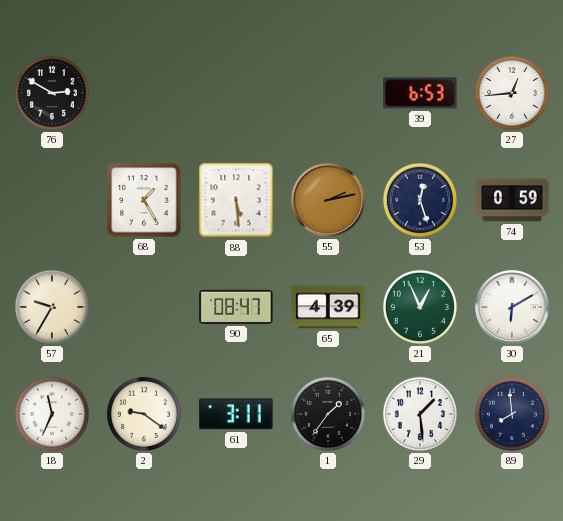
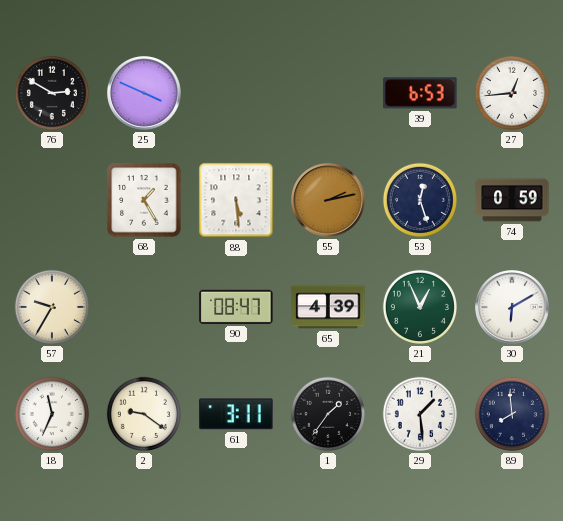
25: none -> 3:49 (144, 93)
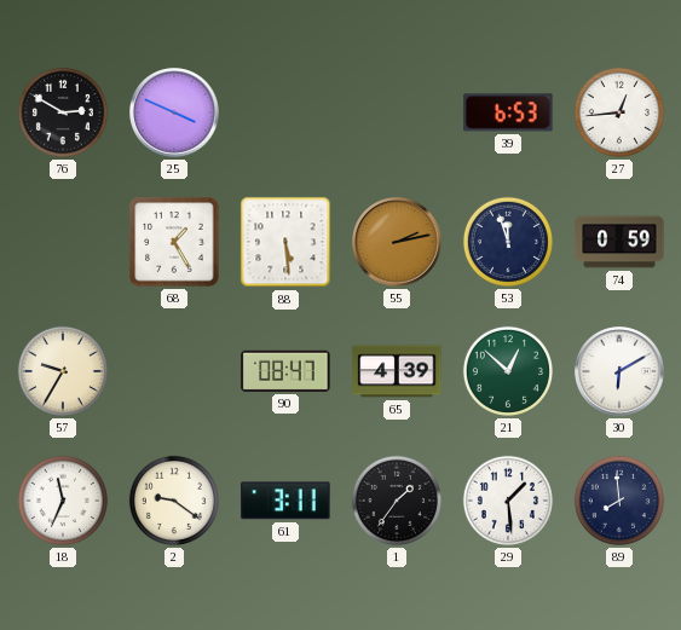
53: 12:27 -> 11:57 (508, 242)
21: 12:56 -> 12:52 (508, 371)
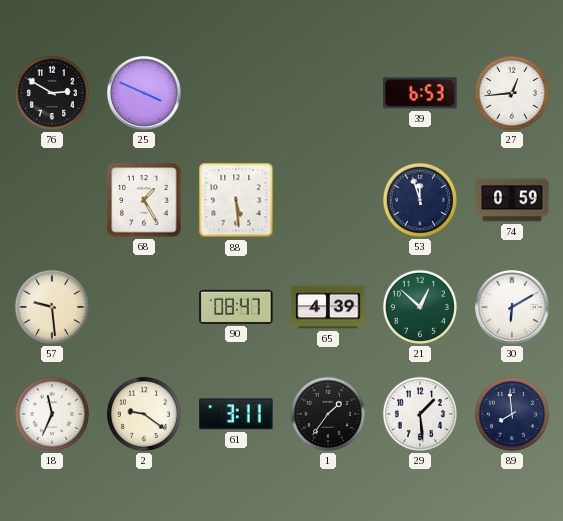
55: 2:13 -> none (397, 242)
57: 9:35 -> 9:29 (52, 307)
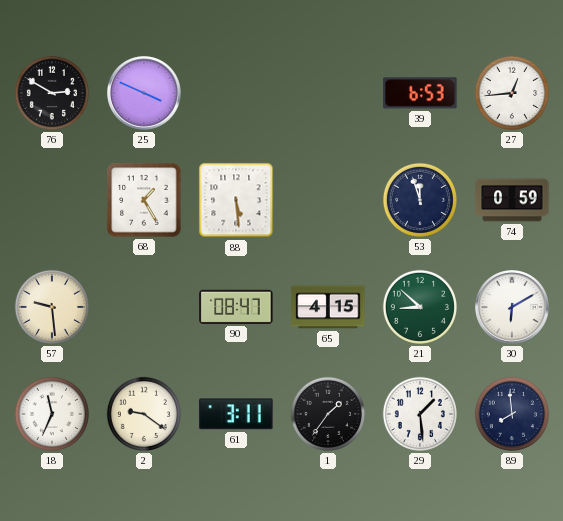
65: 4:39 -> 4:15 (328, 307)
21: 12:52 -> 8:52 (420, 307)
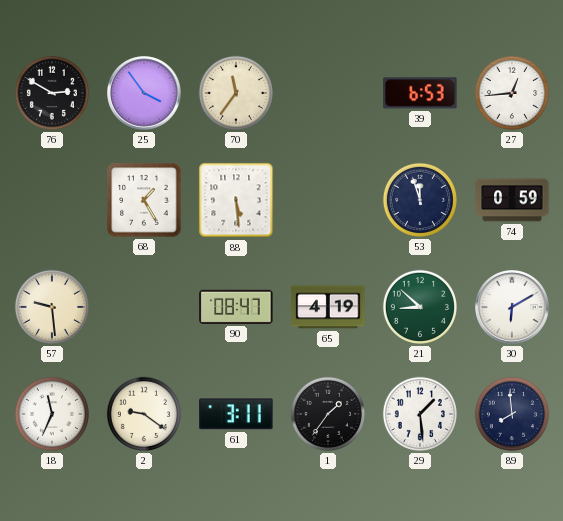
25: 3:49 -> 3:54 (144, 93)
70: none -> 11:36 (236, 93)
65: 4:15 -> 4:19 (328, 307)
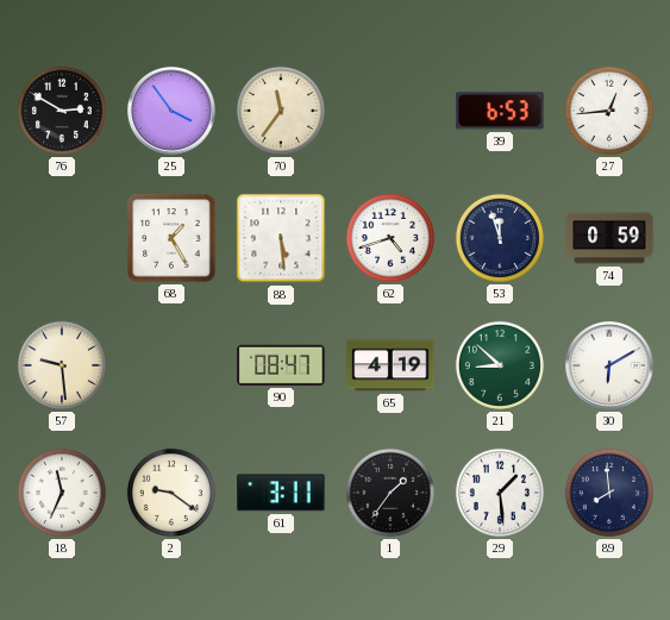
62: none -> 4:42 (390, 238)
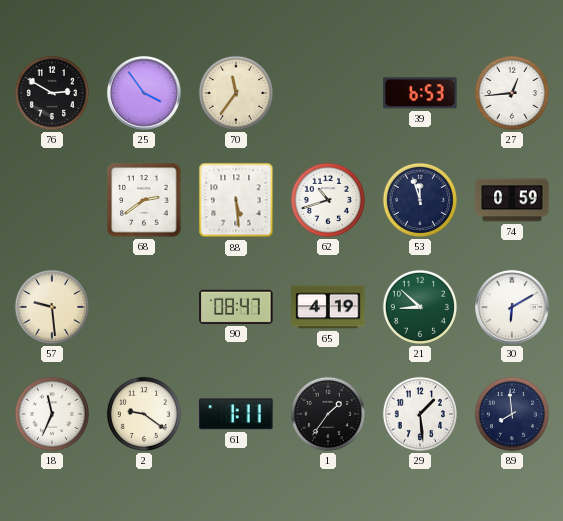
68: 1:25 -> 2:39 (144, 200)
62: 4:42 -> 10:42 (328, 200)
61: 3:11 -> 1:11 (236, 414)
